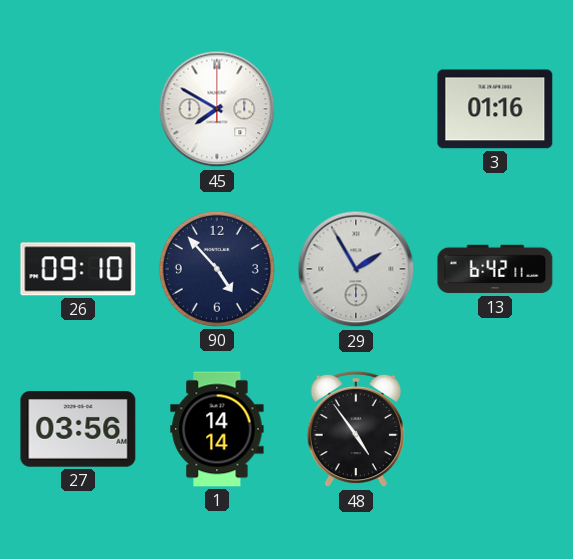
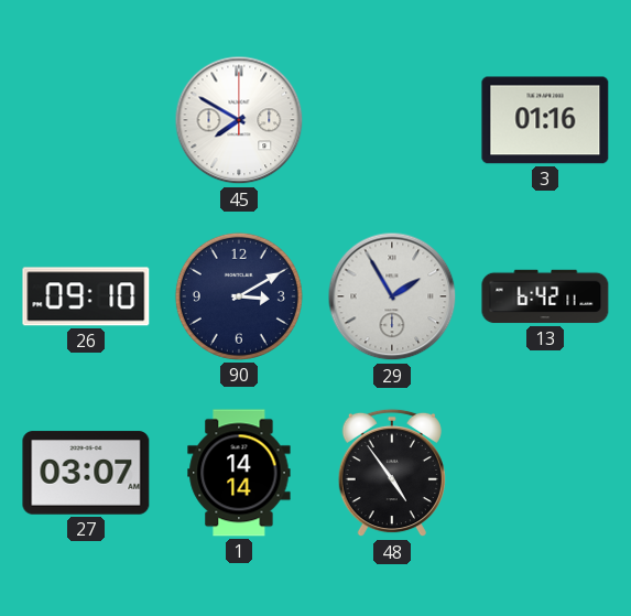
90: 4:53 -> 3:10 (239, 296)
27: 03:56 -> 03:07 (86, 473)
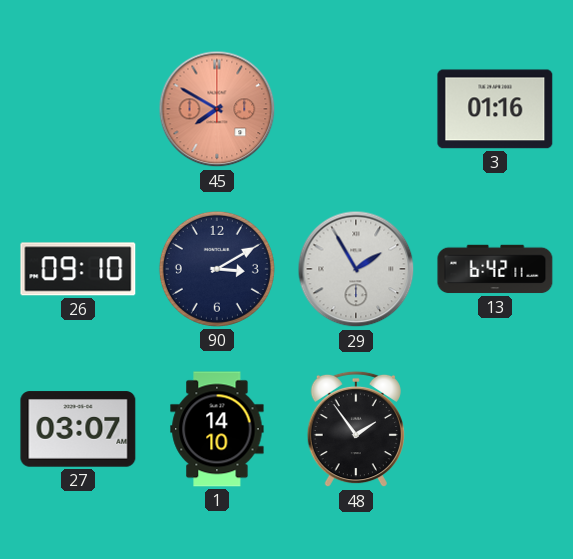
45 dial: white -> salmon (217, 109)
1: 14:14 -> 14:10 (217, 429)
48: 4:54 -> 1:54 (356, 429)
